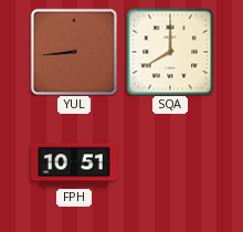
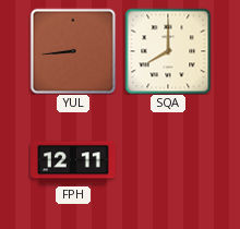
FPH: 10:51 -> 12:11 (73, 162)
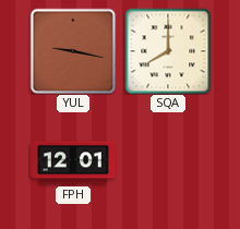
YUL: 8:44 -> 9:17 (73, 51)
FPH: 12:11 -> 12:01 (73, 162)
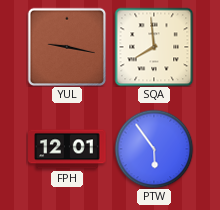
SQA: 8:00 -> 7:59 (154, 47)
PTW: none -> 5:54 (154, 149)
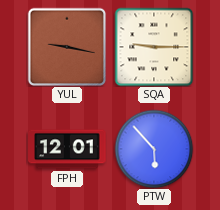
SQA: 7:59 -> 9:15 (154, 47)
PTW: 5:54 -> 5:53 (154, 149)
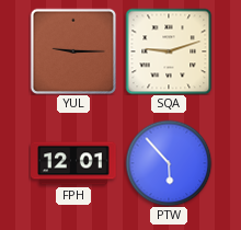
YUL: 9:17 -> 9:15 (73, 51)
SQA: 9:15 -> 9:12 (169, 51)
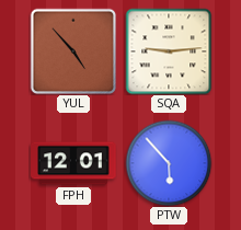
YUL: 9:15 -> 4:53 (73, 51)
SQA: 9:12 -> 9:14 (169, 51)
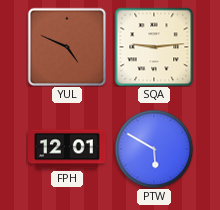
YUL: 4:53 -> 4:49 (67, 47)
PTW: 5:53 -> 5:50 (154, 149)
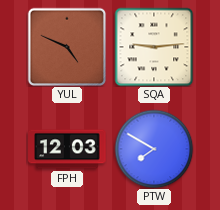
FPH: 12:01 -> 12:03 (67, 149)
PTW: 5:50 -> 7:50 (154, 149)
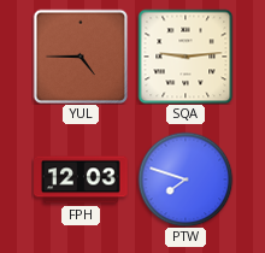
YUL: 4:49 -> 4:45 (81, 57)
PTW: 7:50 -> 7:48 (185, 180)
